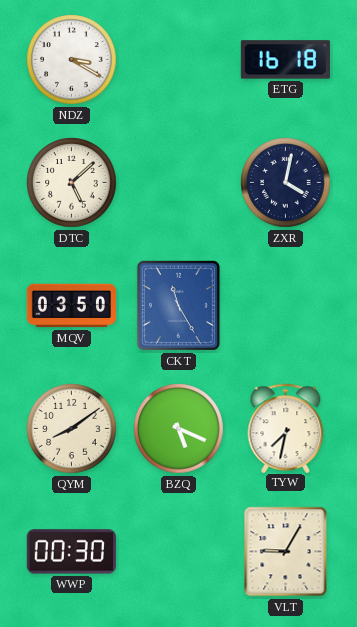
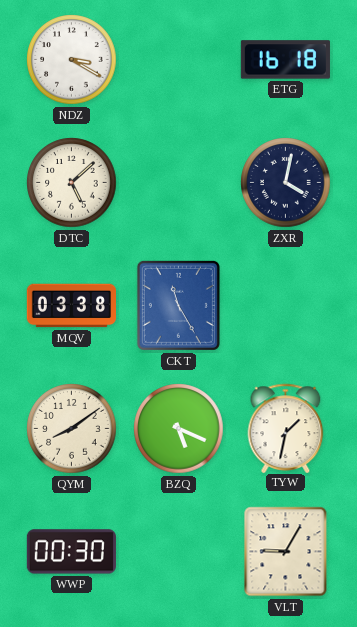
MQV: 03:50 -> 03:38 (71, 306)
TYW: 7:32 -> 1:32 (286, 428)
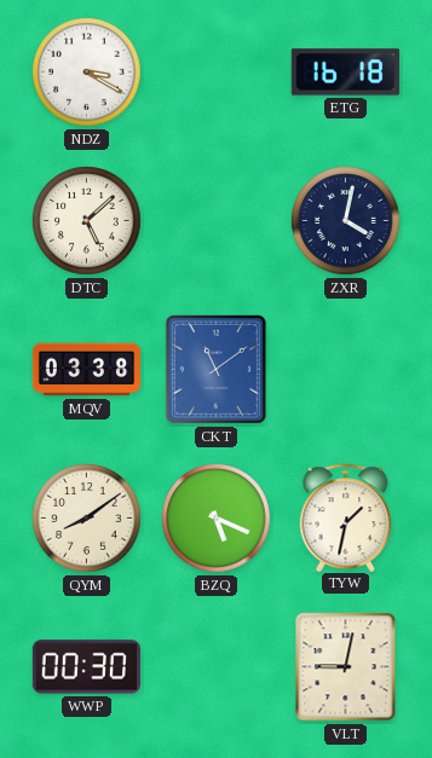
CKT: 11:25 -> 11:09 (215, 369)
VLT: 9:05 -> 9:02 (346, 667)
